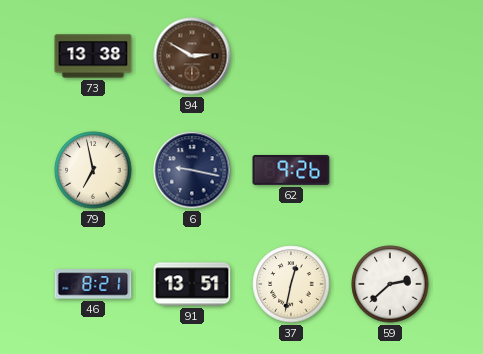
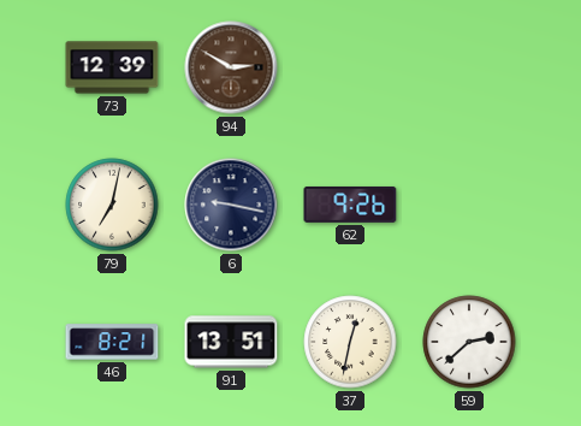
73: 13:38 -> 12:39 (112, 67)
79: 6:58 -> 7:02 (112, 205)
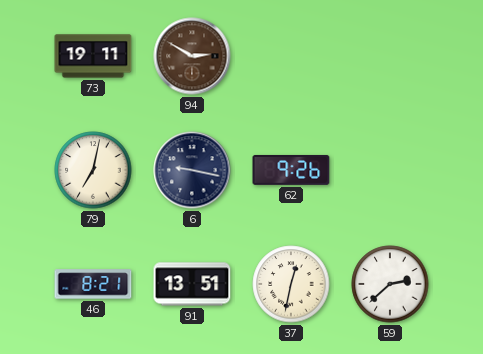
73: 12:39 -> 19:11 (93, 56)
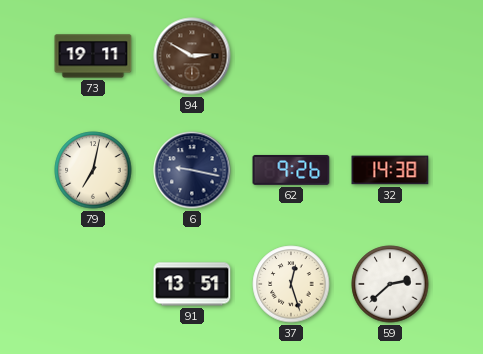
32: none -> 14:38 (390, 170)
46: 8:21 -> none (93, 284)
37: 12:32 -> 12:27 (291, 284)
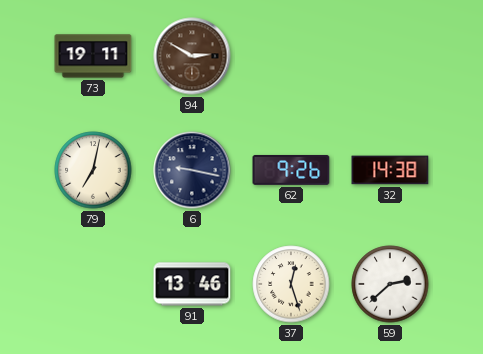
91: 13:51 -> 13:46 (192, 284)
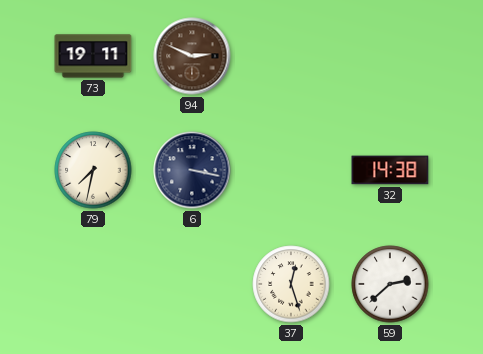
94: 2:50 -> 2:49 (192, 56)
79: 7:02 -> 7:32 (93, 170)
6: 9:17 -> 3:17 (192, 170)
62: 9:26 -> none (291, 170)
91: 13:46 -> none (192, 284)
